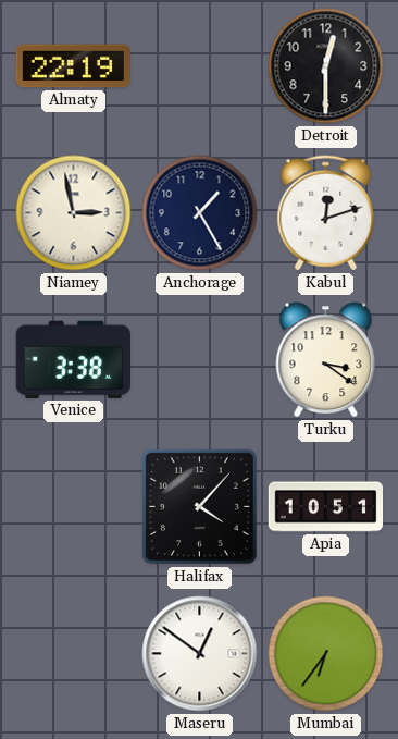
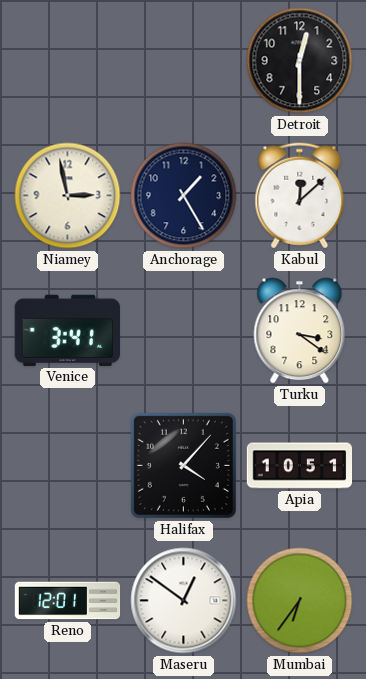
Almaty: 22:19 -> none (73, 66)
Kabul: 12:12 -> 12:08 (300, 196)
Venice: 3:38 -> 3:41 (67, 330)
Reno: none -> 12:01 (68, 601)
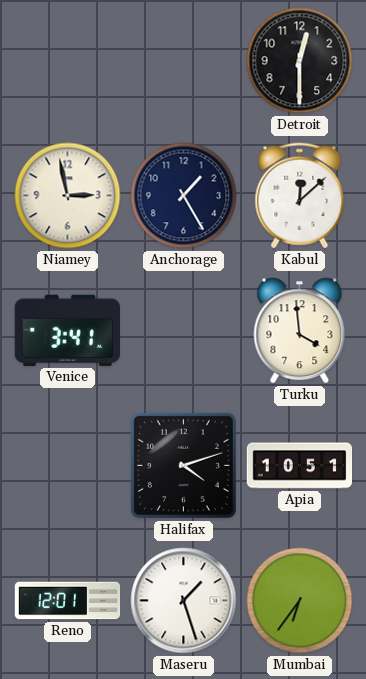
Turku: 3:21 -> 3:59 (300, 331)
Halifax: 4:07 -> 4:12 (183, 465)
Maseru: 12:51 -> 1:27 (184, 601)
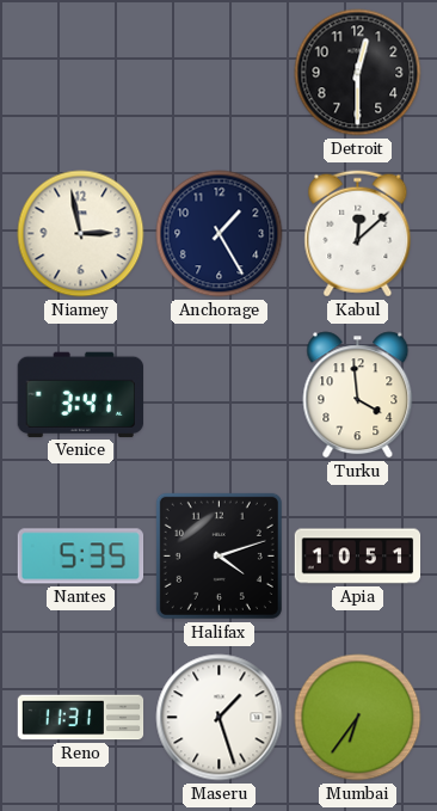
Nantes: none -> 5:35 (81, 557)
Reno: 12:01 -> 11:31 (81, 718)
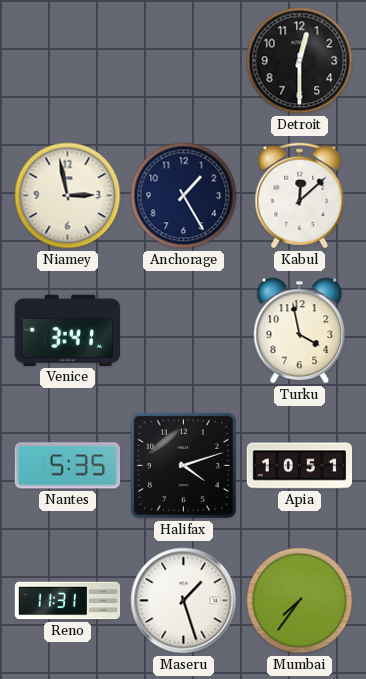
Turku: 3:59 -> 3:58 (300, 331)
Mumbai: 6:36 -> 7:36 (300, 601)
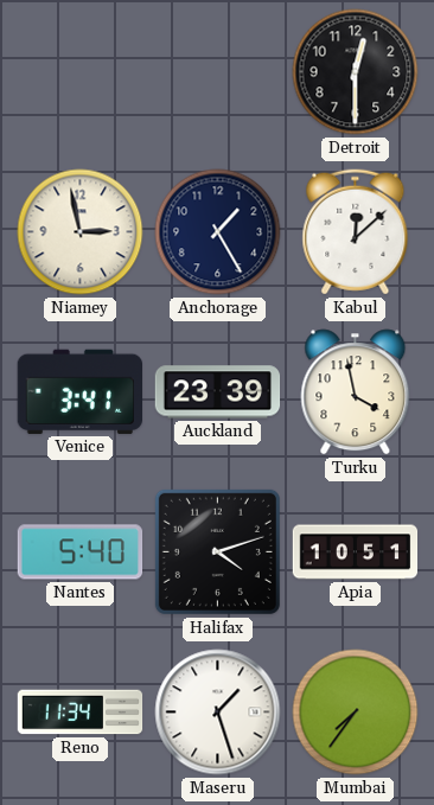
Auckland: none -> 23:39 (218, 392)
Nantes: 5:35 -> 5:40 (81, 552)
Reno: 11:31 -> 11:34 (81, 713)
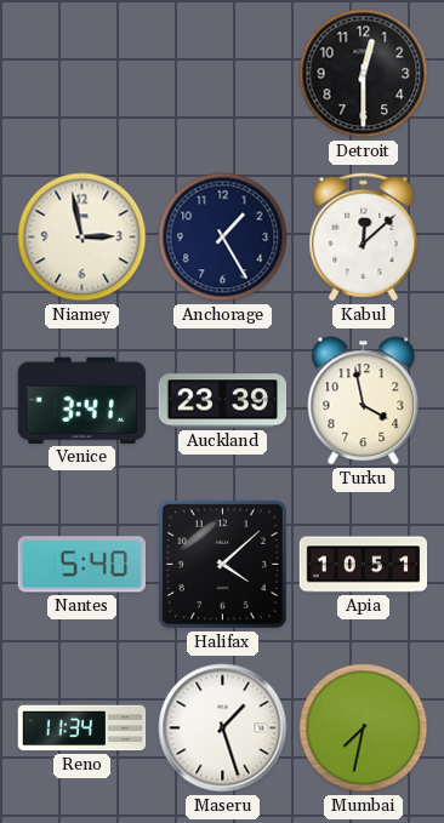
Halifax: 4:12 -> 4:08 (222, 564)
Mumbai: 7:36 -> 7:32 (364, 728)
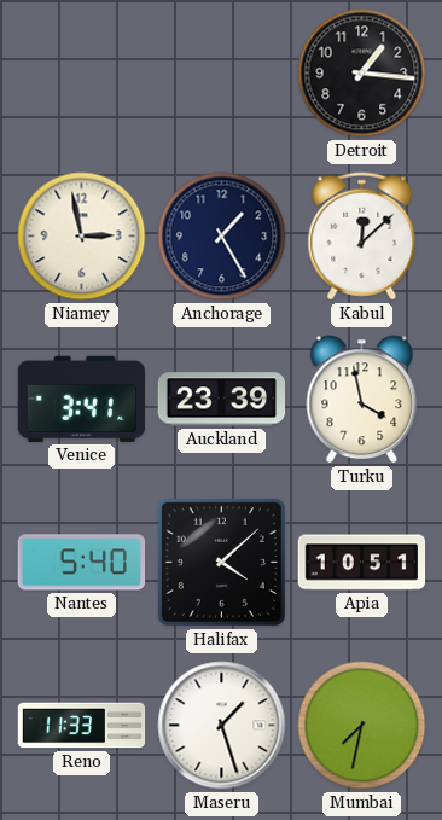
Detroit: 12:30 -> 1:16 (362, 74)
Reno: 11:34 -> 11:33 (82, 726)
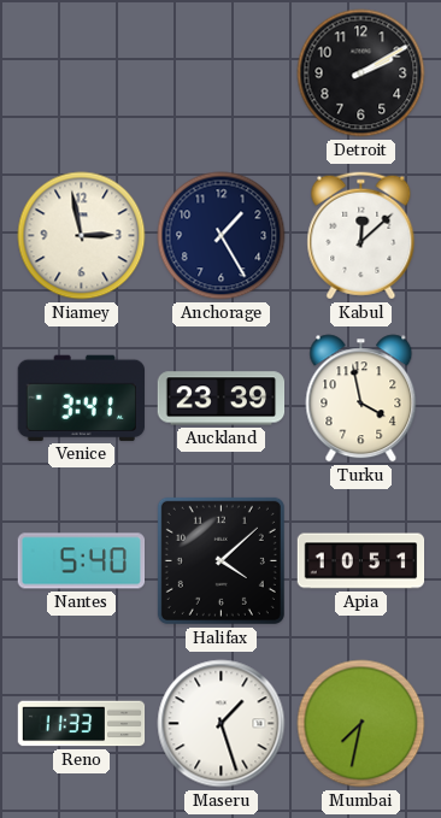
Detroit: 1:16 -> 2:10 (361, 73)
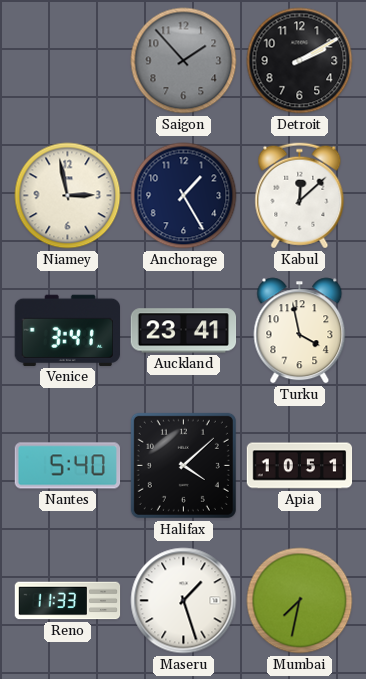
Saigon: none -> 1:53 (184, 61)
Auckland: 23:39 -> 23:41 (184, 331)
